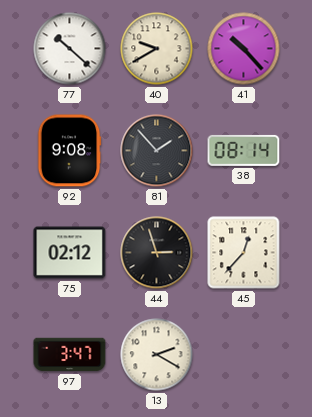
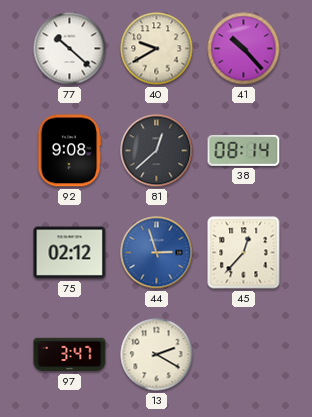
81: 1:53 -> 12:38 (157, 151)
44 dial: black -> blue (157, 253)
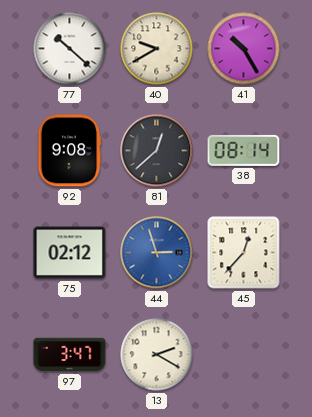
41: 10:23 -> 10:25 (244, 49)
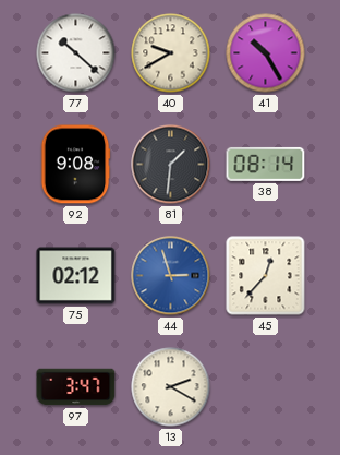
81: 12:38 -> 1:31 (171, 165)
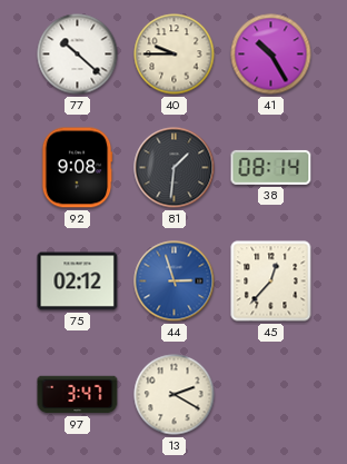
40: 9:40 -> 9:45 (175, 55)
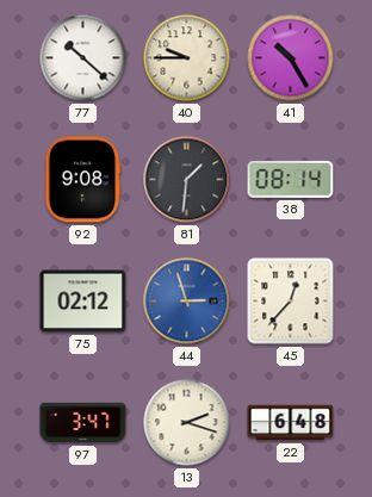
13: 2:20 -> 2:18 (187, 423)
22: none -> 6:48 (291, 423)
